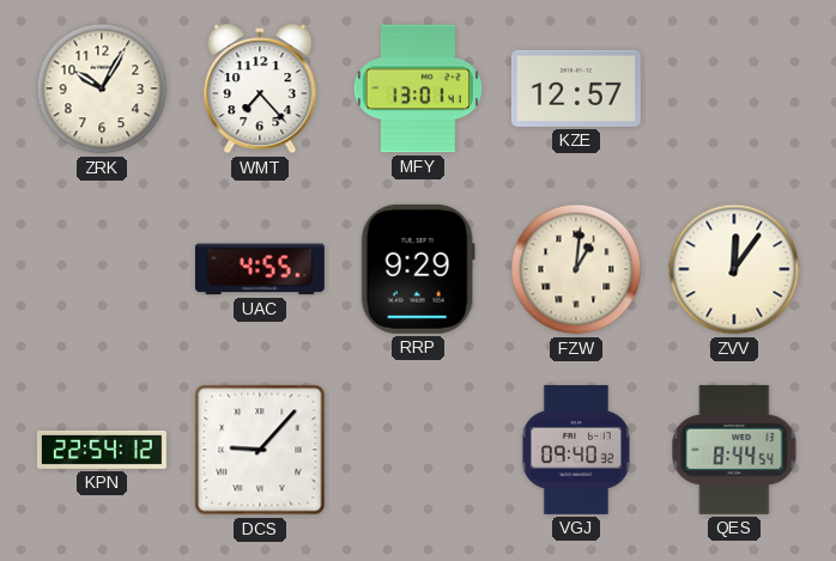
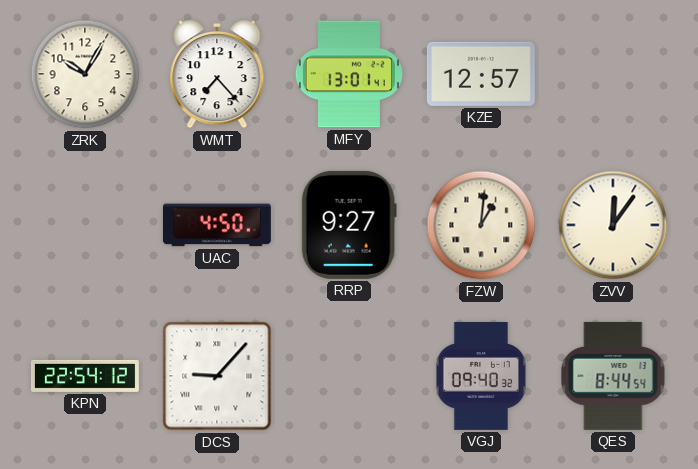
UAC: 4:55 -> 4:50 (217, 225)
RRP: 9:29 -> 9:27 (349, 225)
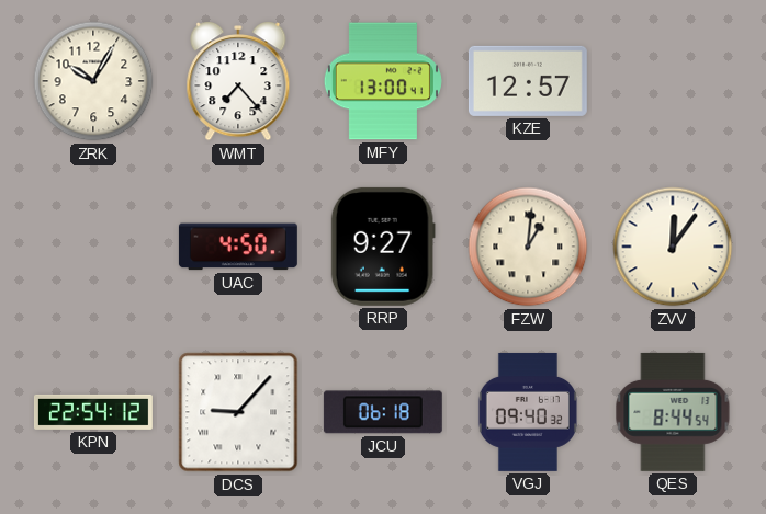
MFY: 13:01 -> 13:00 (383, 81)
JCU: none -> 06:18 (383, 412)
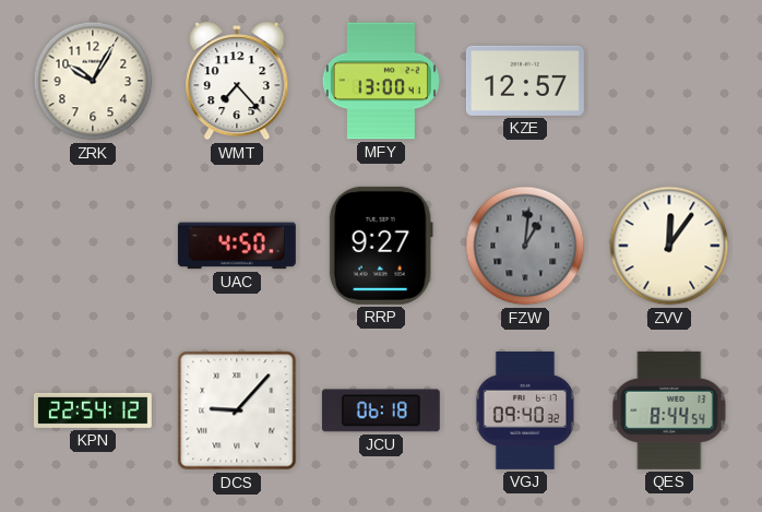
FZW dial: cream -> grey (525, 246)
